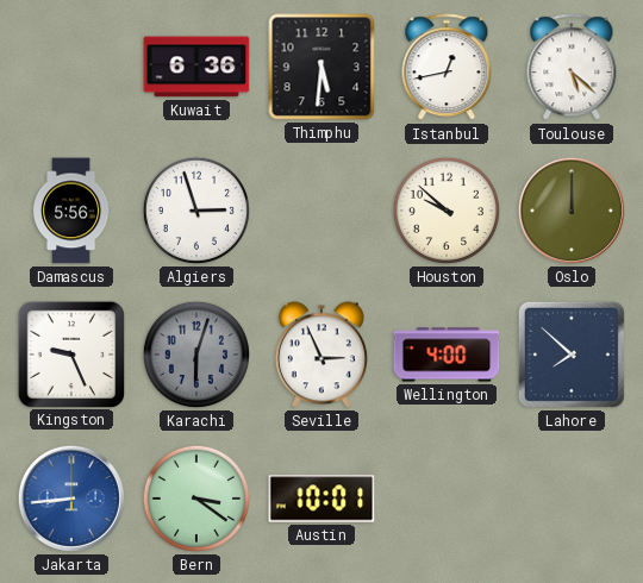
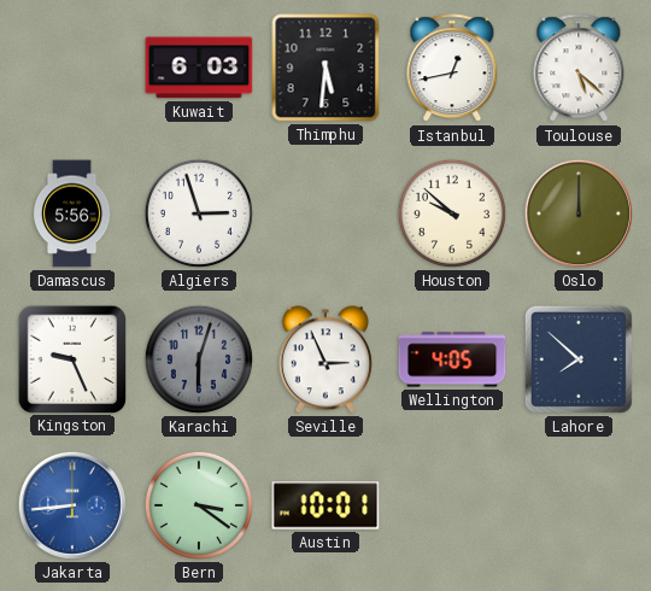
Kuwait: 6:36 -> 6:03 (199, 68)
Wellington: 4:00 -> 4:05 (452, 359)
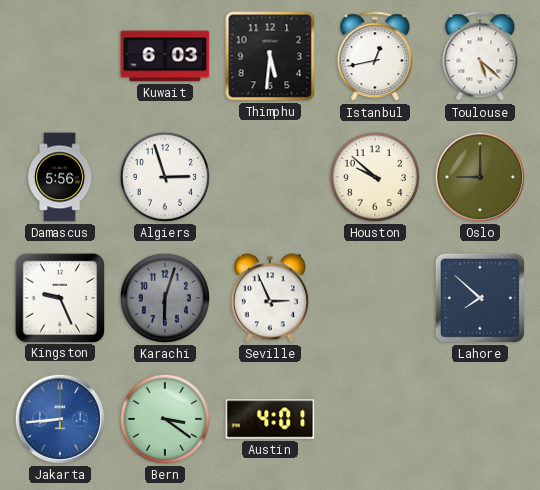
Oslo: 12:00 -> 9:00 (480, 177)
Wellington: 4:05 -> none (452, 359)
Austin: 10:01 -> 4:01 (270, 419)
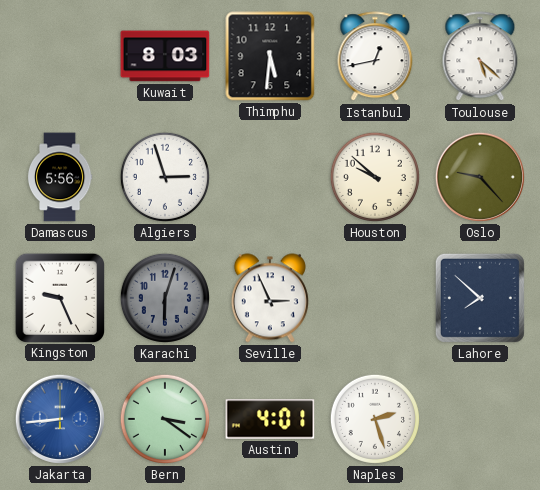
Kuwait: 6:03 -> 8:03 (165, 56)
Oslo: 9:00 -> 9:23 (480, 177)
Naples: none -> 2:27 (375, 419)
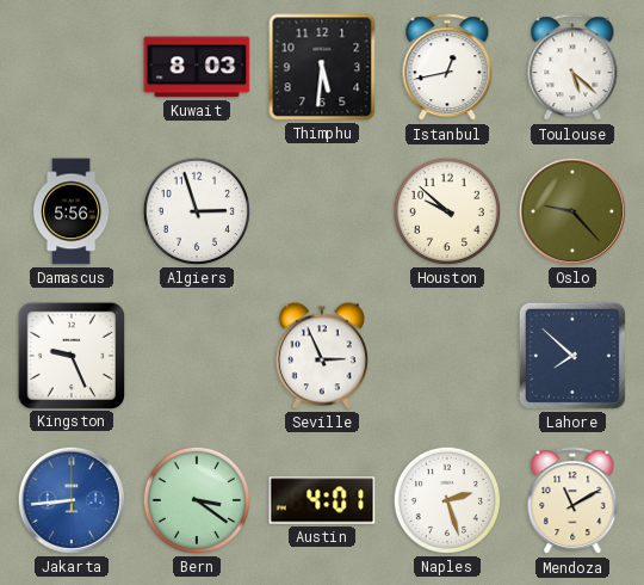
Karachi: 6:03 -> none (165, 298)
Mendoza: none -> 11:10 (572, 501)
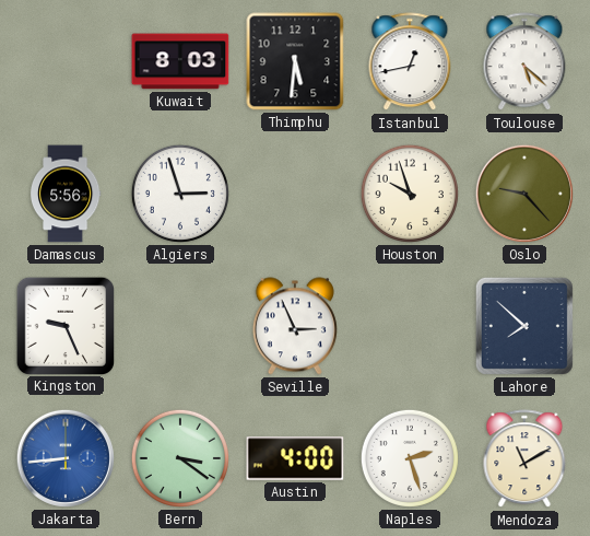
Houston: 9:52 -> 9:57 (410, 194)
Austin: 4:01 -> 4:00 (295, 458)
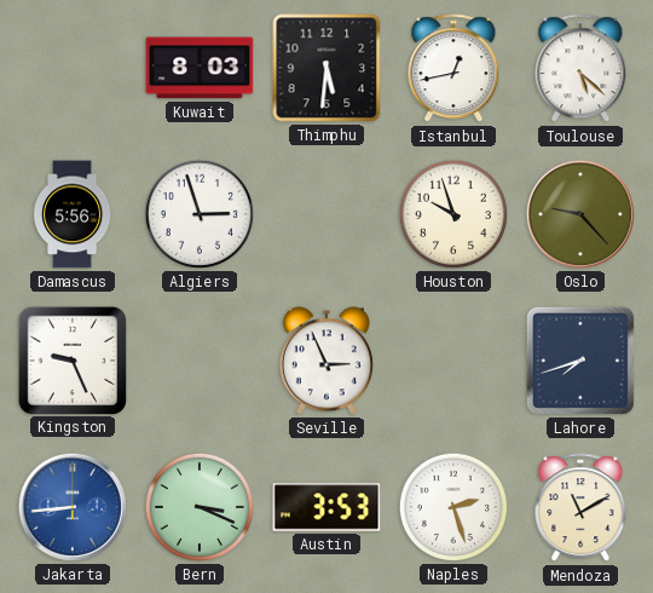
Lahore: 7:52 -> 7:42 (580, 361)
Bern: 3:21 -> 3:19 (200, 507)
Austin: 4:00 -> 3:53 (326, 507)
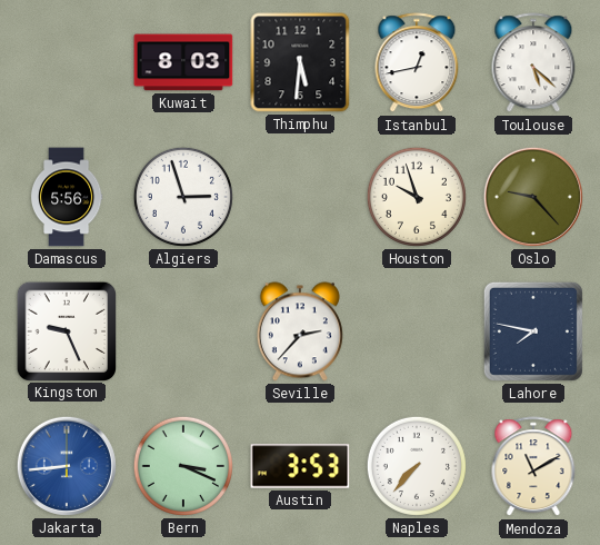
Seville: 2:56 -> 2:37 (300, 331)
Lahore: 7:42 -> 7:47 (533, 331)
Naples: 2:27 -> 7:37 (417, 466)
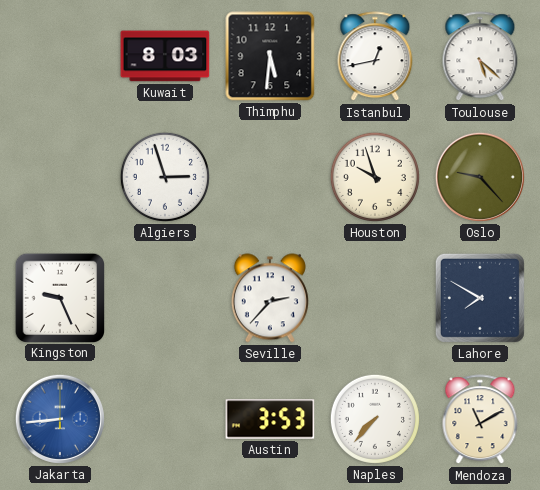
Damascus: 5:56 -> none (67, 197)
Lahore: 7:47 -> 7:50 (480, 298)
Bern: 3:19 -> none (183, 466)
